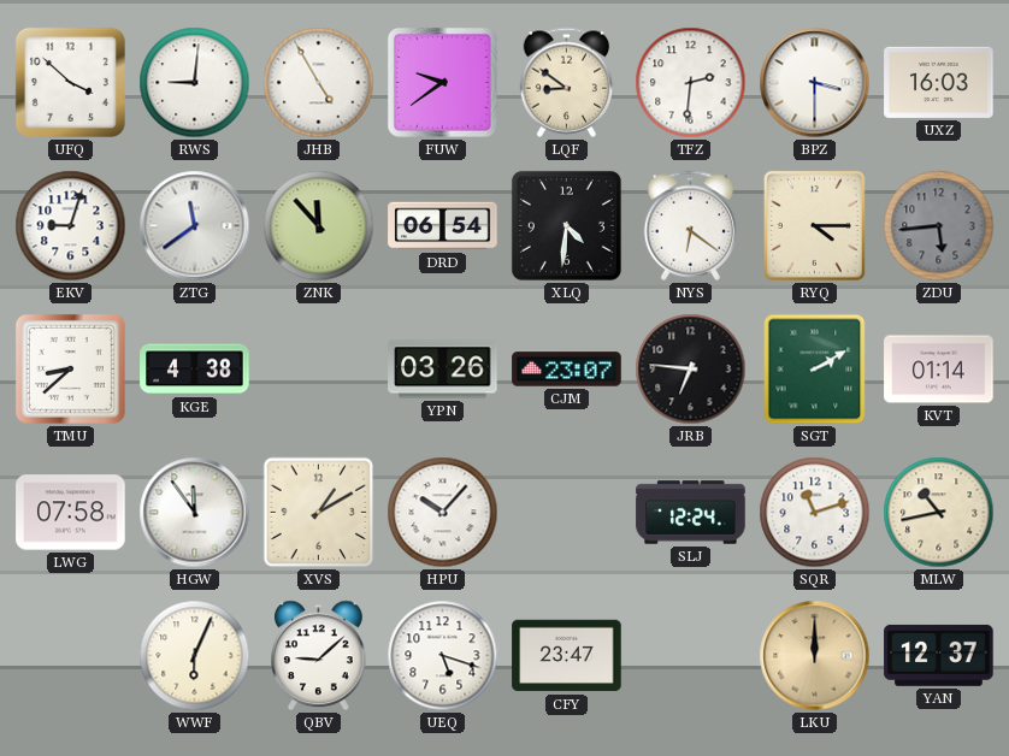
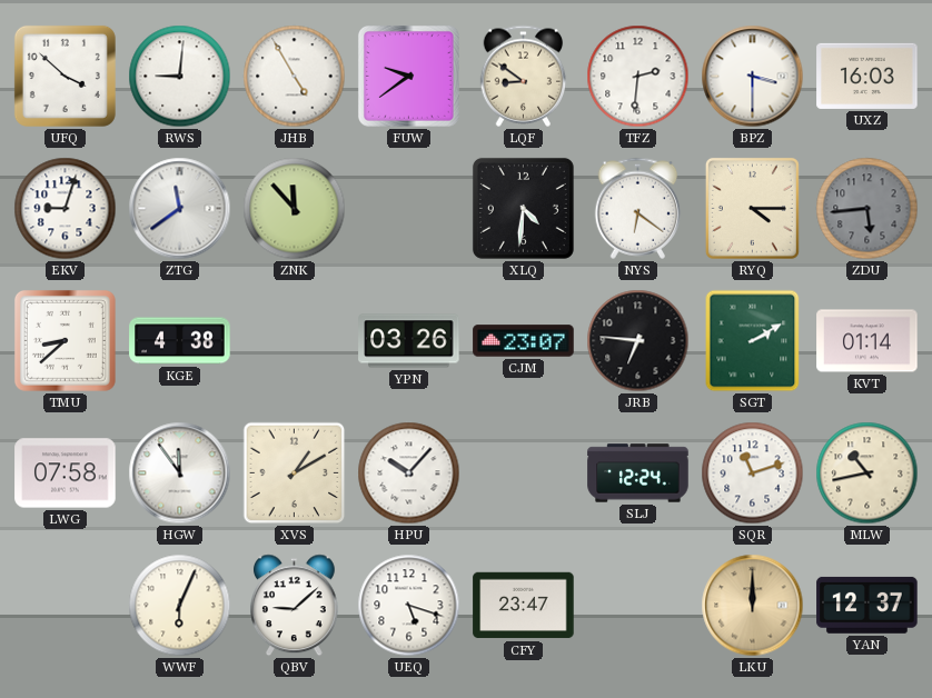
DRD: 06:54 -> none (443, 226)
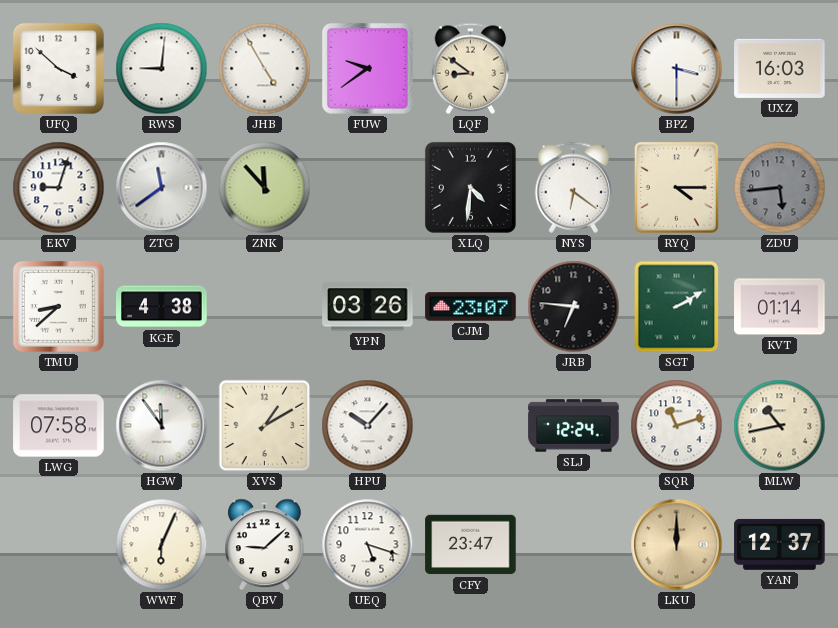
TFZ: 2:31 -> none (638, 77)
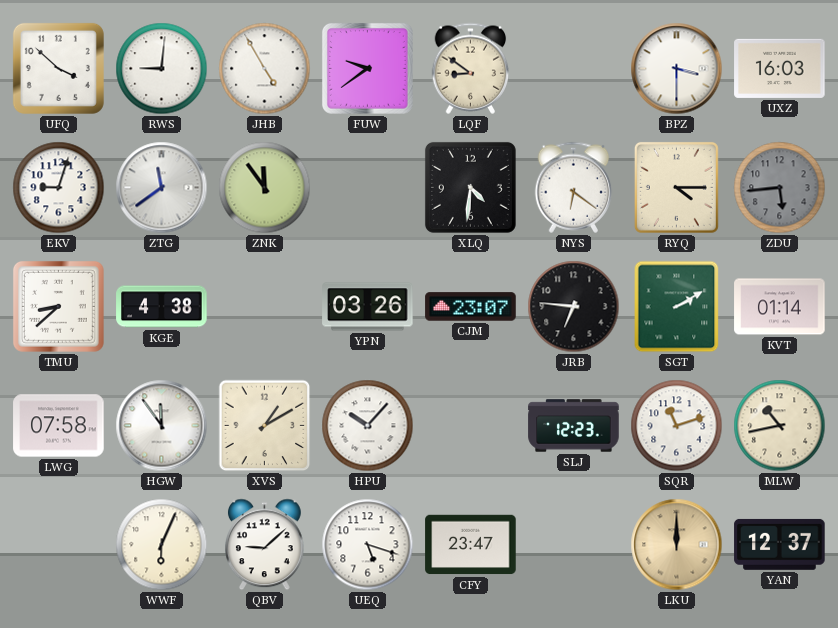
ZNK: 11:53 -> 11:54 (265, 188)
SLJ: 12:24 -> 12:23 (574, 426)
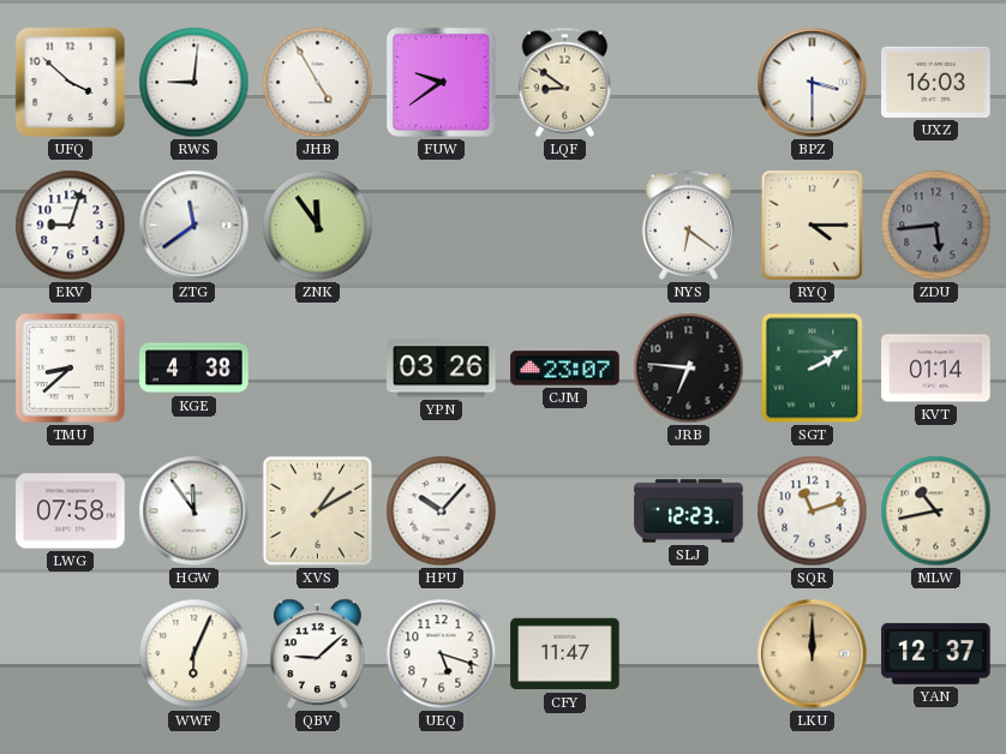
XLQ: 4:31 -> none (470, 187)
CFY: 23:47 -> 11:47 (565, 654)
